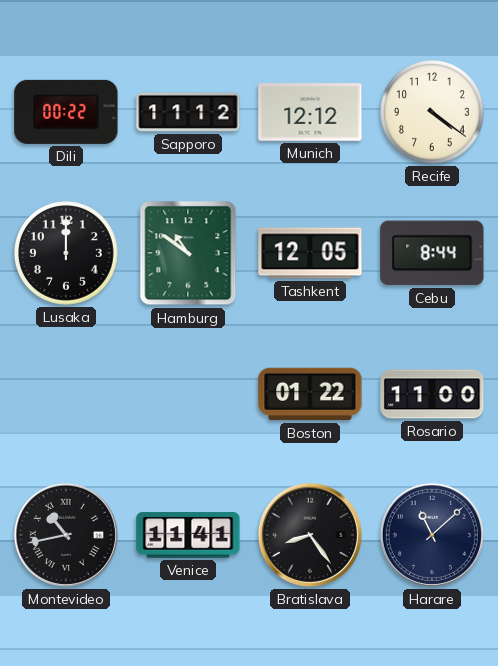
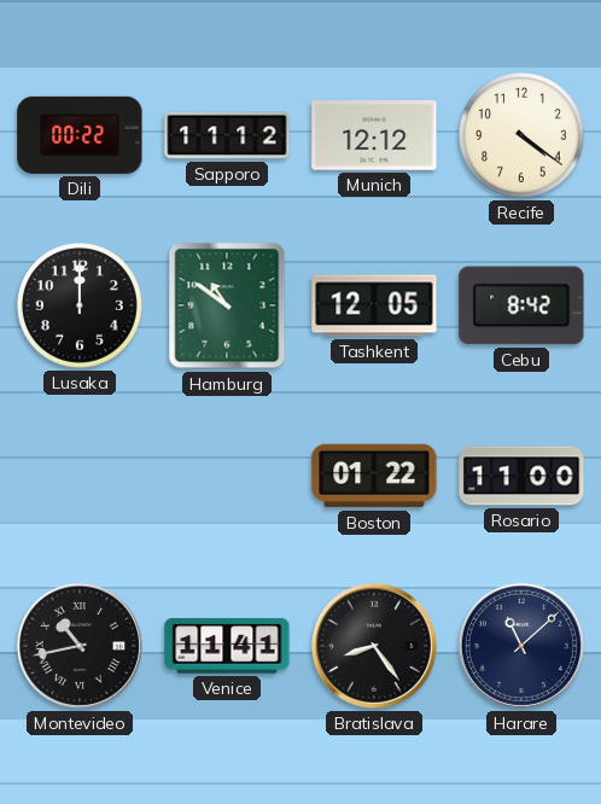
Cebu: 8:44 -> 8:42 (521, 305)
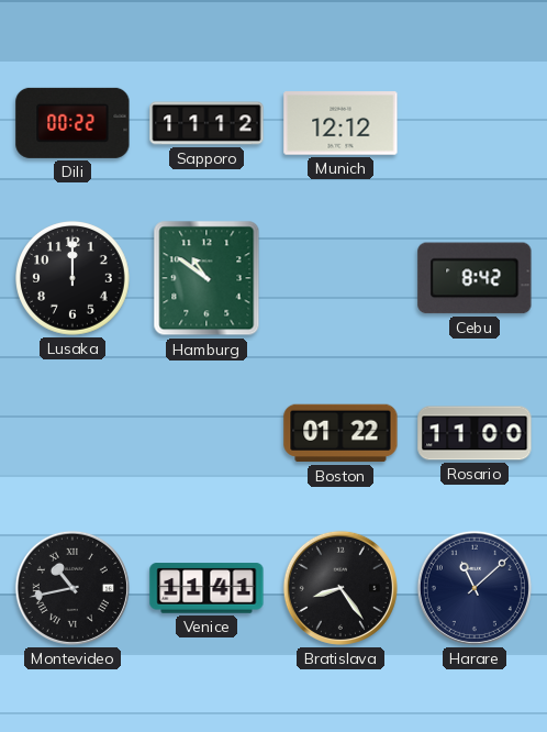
Recife: 4:21 -> none (523, 136)
Tashkent: 12:05 -> none (374, 305)
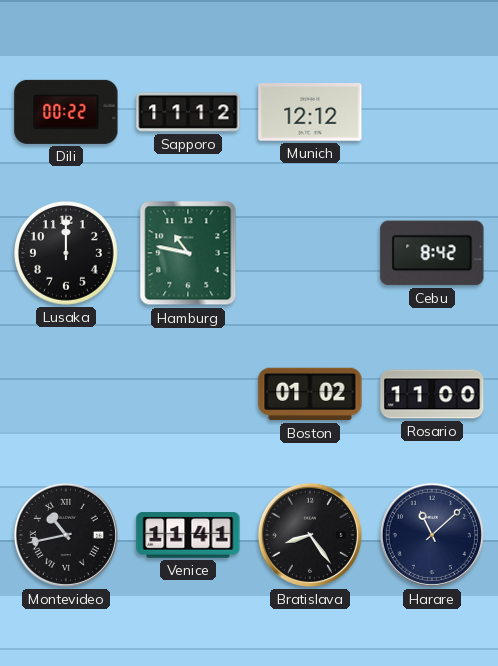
Hamburg: 10:51 -> 10:47 (188, 253)
Boston: 01:22 -> 01:02 (310, 394)
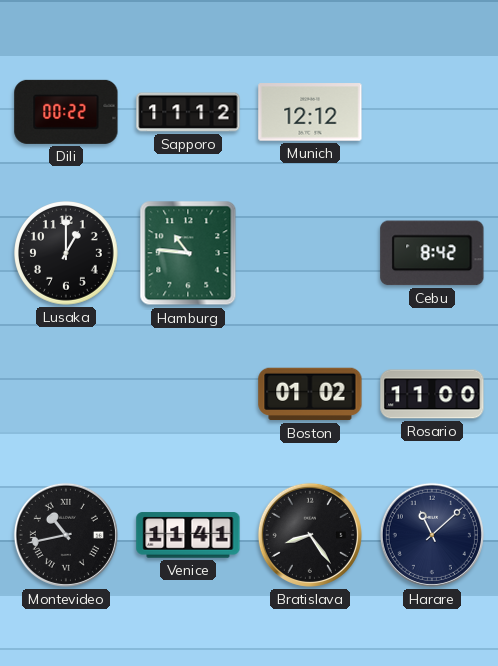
Lusaka: 12:00 -> 1:00 (67, 254)
Hamburg: 10:47 -> 10:46 (188, 253)
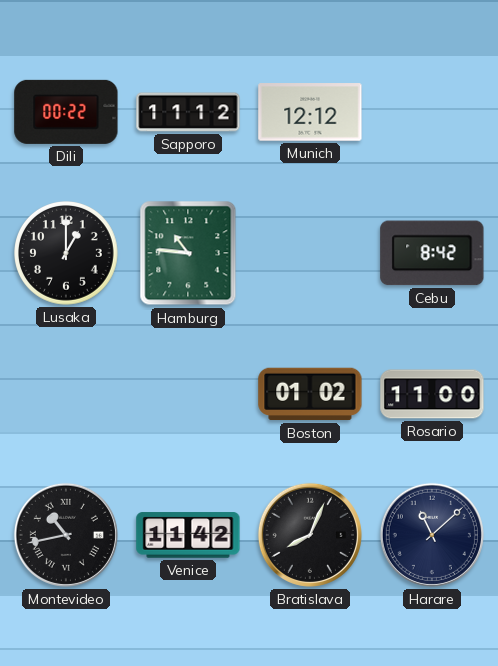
Venice: 11:41 -> 11:42 (188, 535)
Bratislava: 8:24 -> 8:04 (310, 535)
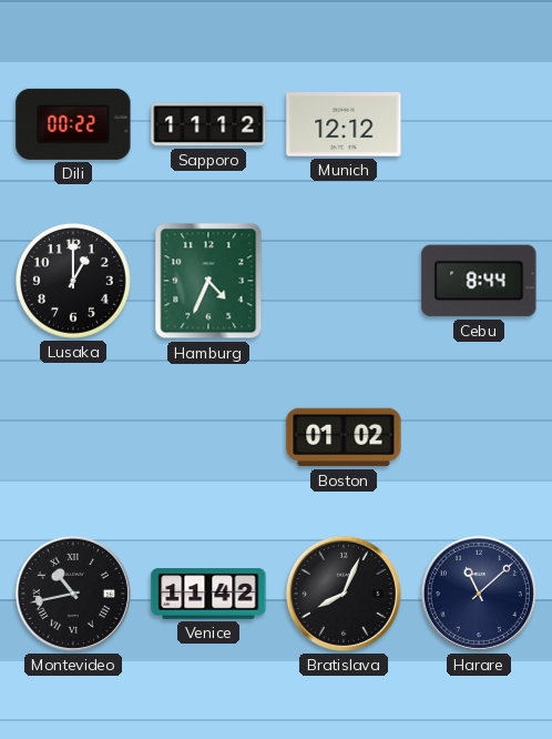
Hamburg: 10:46 -> 4:34 (208, 281)
Cebu: 8:42 -> 8:44 (479, 281)
Rosario: 11:00 -> none (432, 394)
